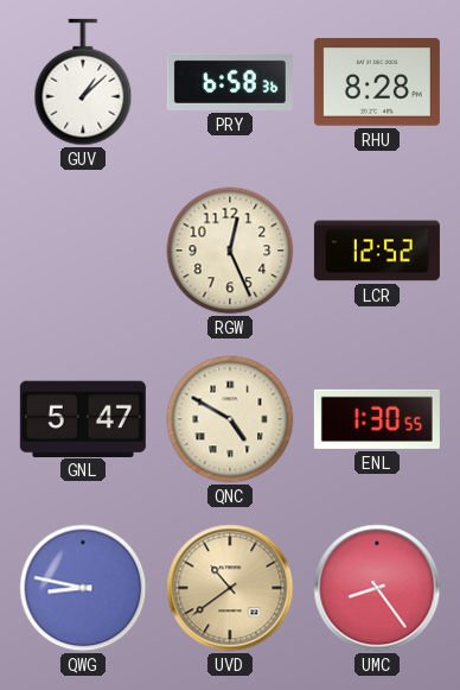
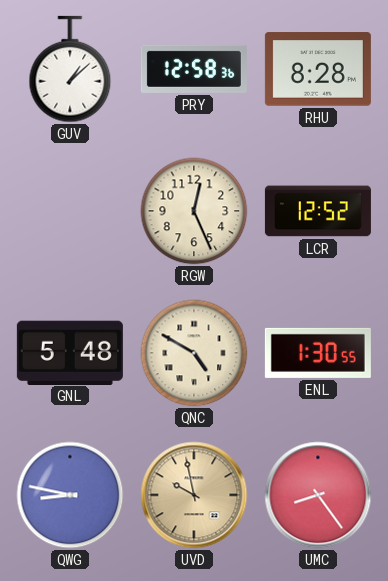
PRY: 6:58 -> 12:58 (194, 69)
GNL: 5:47 -> 5:48 (70, 352)
UVD: 10:39 -> 9:58 (194, 495)
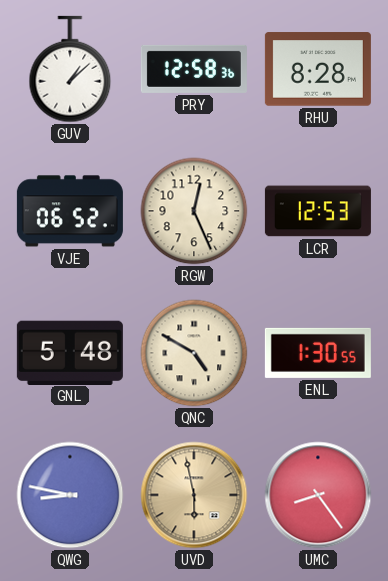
VJE: none -> 06:52 (70, 211)
LCR: 12:52 -> 12:53 (318, 211)
UVD: 9:58 -> 5:58 (194, 495)
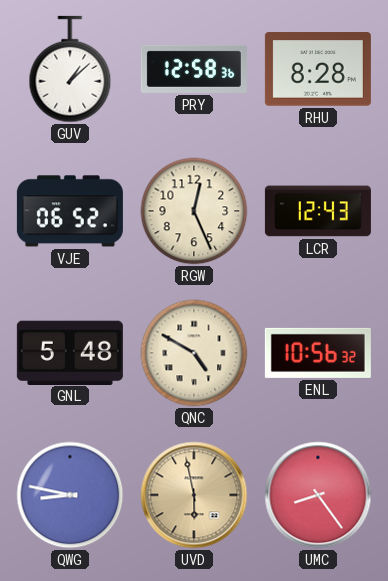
LCR: 12:53 -> 12:43 (318, 211)
ENL: 1:30 -> 10:56 (318, 353)
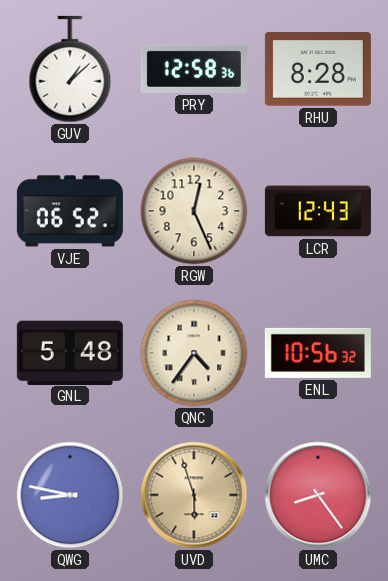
QNC: 4:50 -> 4:36 (194, 353)
UVD: 5:58 -> 5:57 (194, 495)
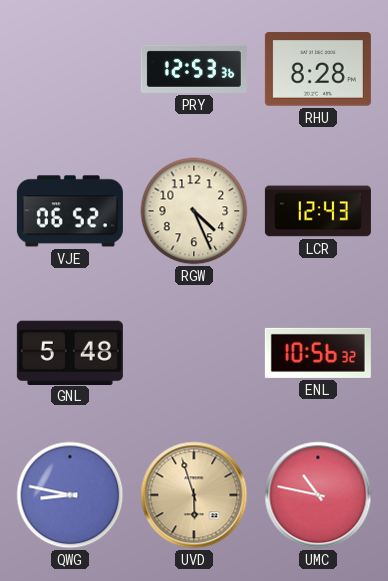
GUV: 1:08 -> none (70, 69)
PRY: 12:58 -> 12:53 (194, 69)
RGW: 12:26 -> 4:26 (194, 211)
QNC: 4:36 -> none (194, 353)
UMC: 8:24 -> 10:47 (318, 495)
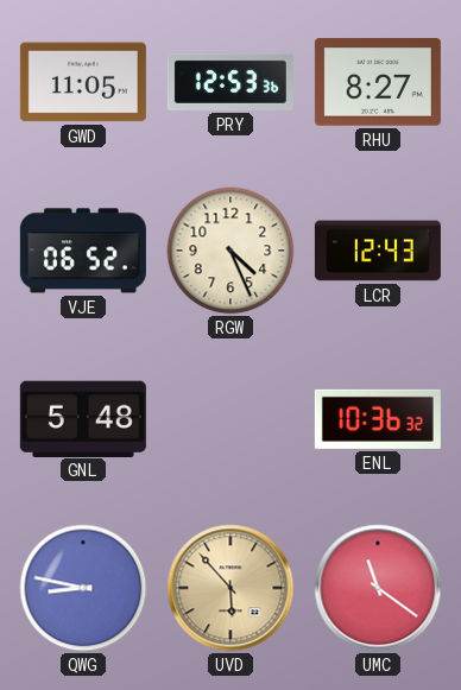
GWD: none -> 11:05 (83, 82)
RHU: 8:28 -> 8:27 (378, 82)
ENL: 10:56 -> 10:36 (378, 419)
UVD: 5:57 -> 5:53 (230, 588)
UMC: 10:47 -> 11:21 (378, 588)
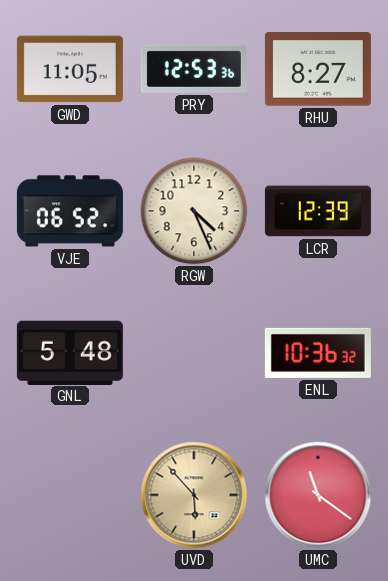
LCR: 12:43 -> 12:39 (318, 211)
QWG: 8:47 -> none (83, 588)
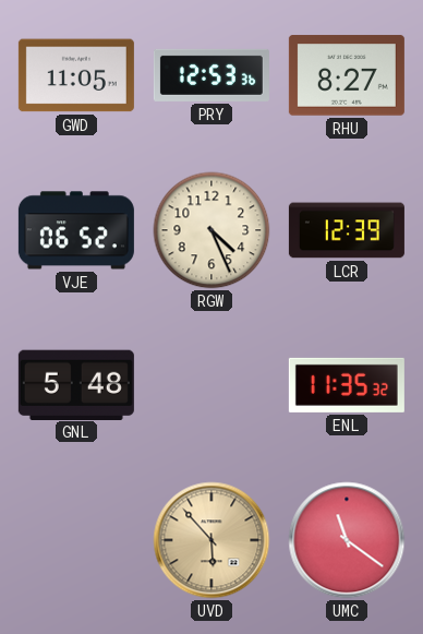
ENL: 10:36 -> 11:35 (347, 385)
